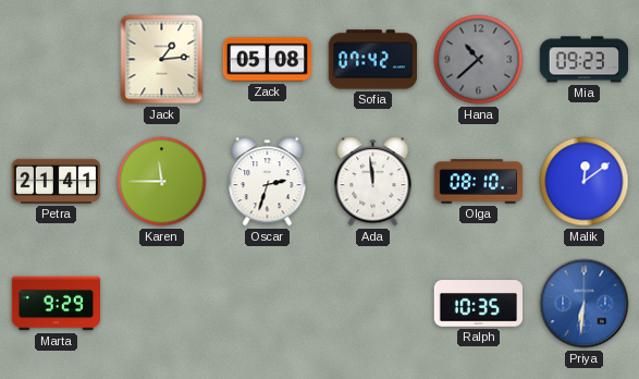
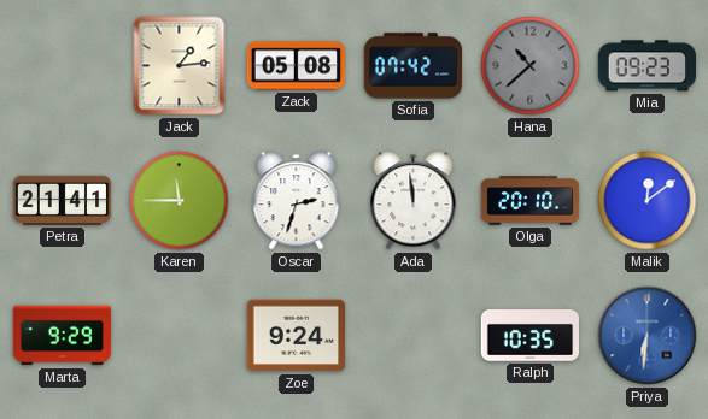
Olga: 08:10 -> 20:10 (531, 201)
Zoe: none -> 9:24 (297, 336)
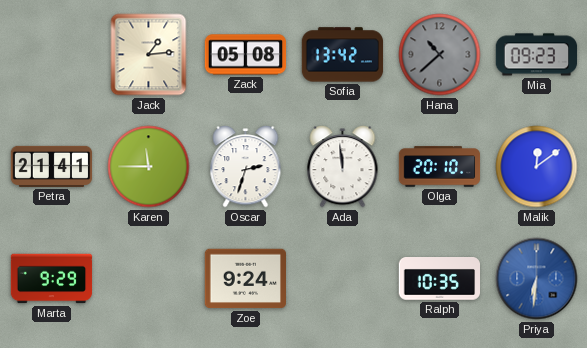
Sofia: 07:42 -> 13:42 (343, 55)
